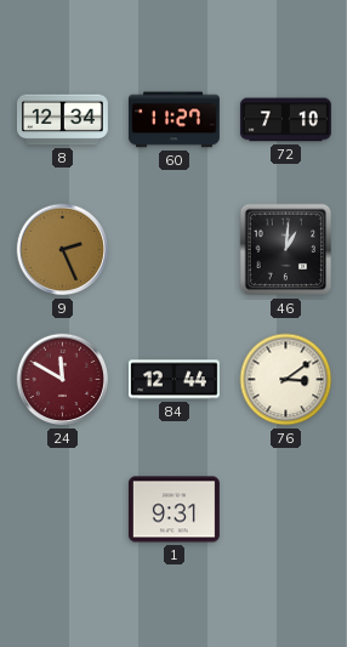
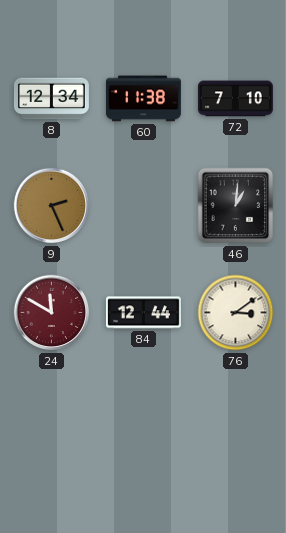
60: 11:27 -> 11:38 (143, 99)
1: 9:31 -> none (173, 510)
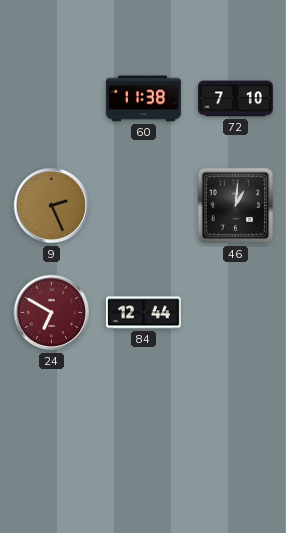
8: 12:34 -> none (51, 99)
24: 11:50 -> 6:50 (52, 313)
76: 3:09 -> none (236, 313)
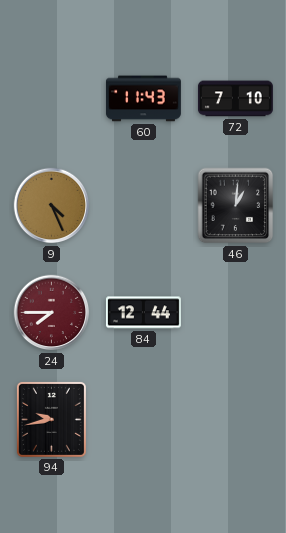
60: 11:38 -> 11:43 (143, 99)
9: 2:26 -> 4:26 (52, 206)
24: 6:50 -> 7:45 (52, 313)
94: none -> 9:43 (51, 419)
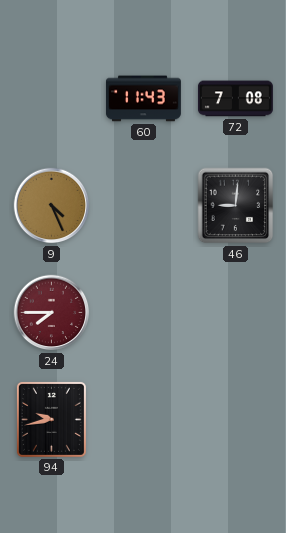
72: 7:10 -> 7:08 (235, 99)
46: 1:01 -> 9:01 (236, 206)
84: 12:44 -> none (143, 313)
